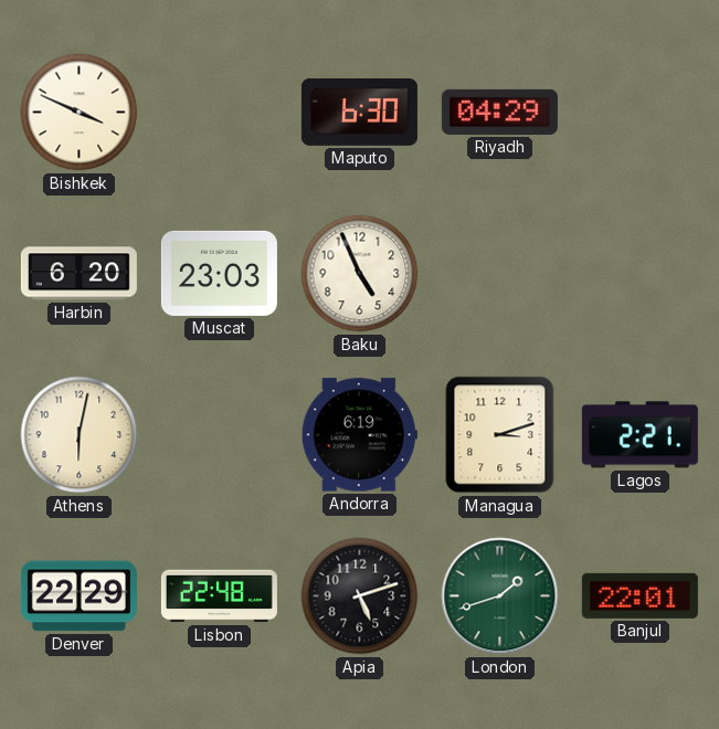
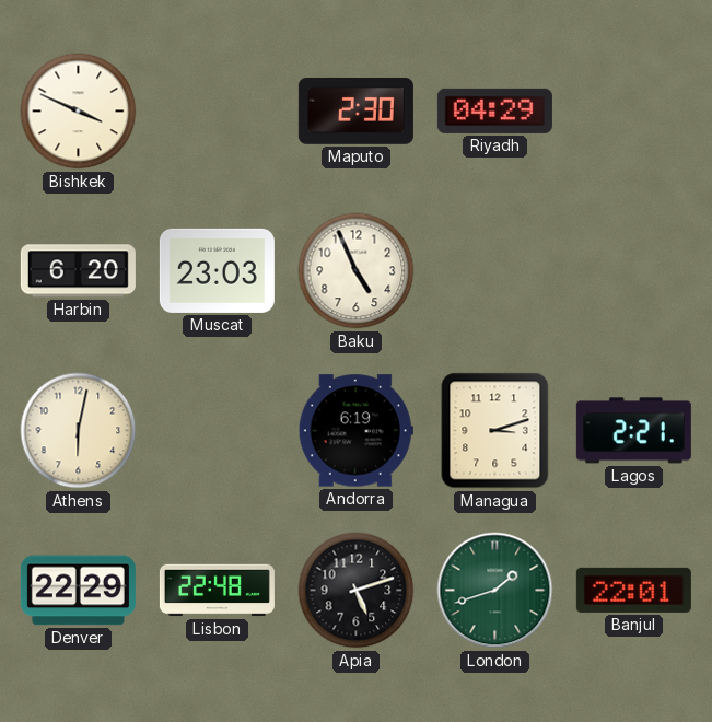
Maputo: 6:30 -> 2:30 (355, 112)
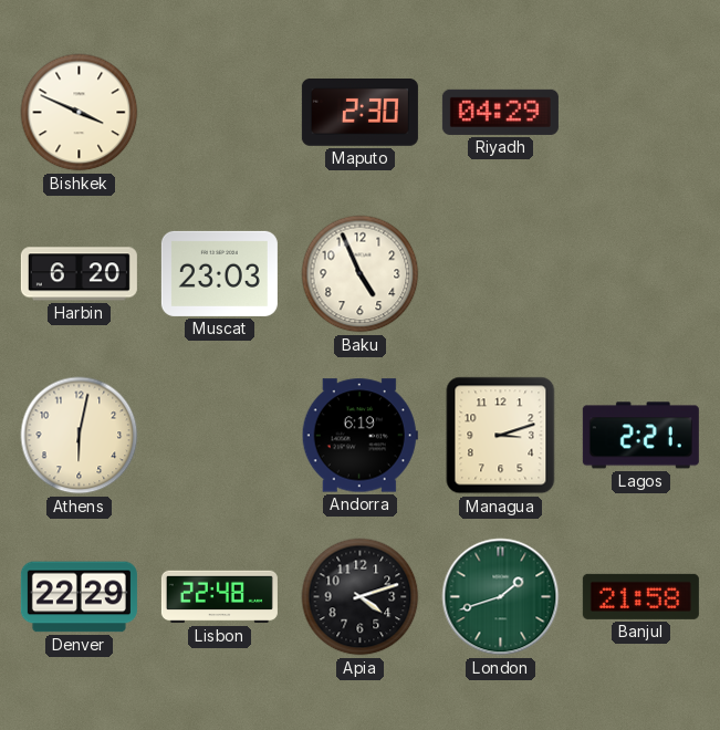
Apia: 5:12 -> 4:12 (361, 597)
Banjul: 22:01 -> 21:58 (640, 596)
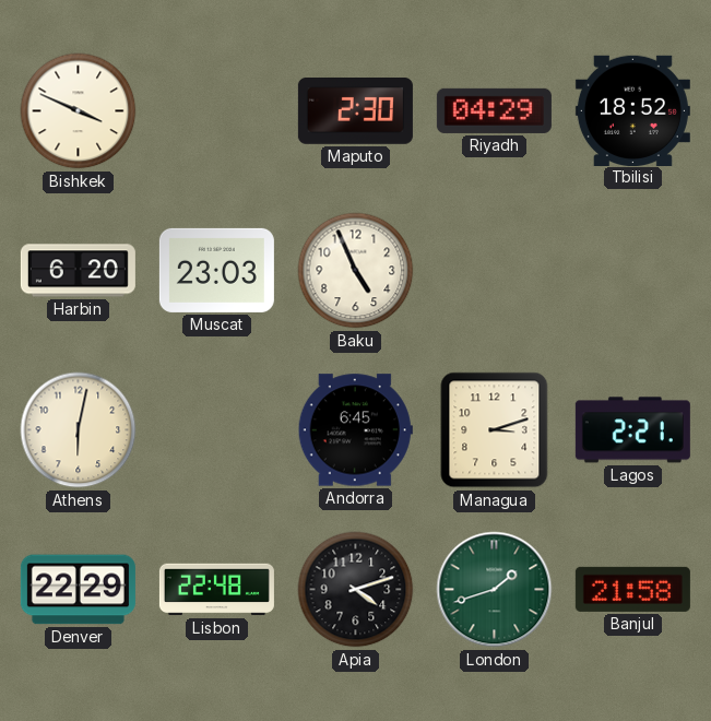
Tbilisi: none -> 18:52 (632, 110)
Andorra: 6:19 -> 6:45 (355, 430)
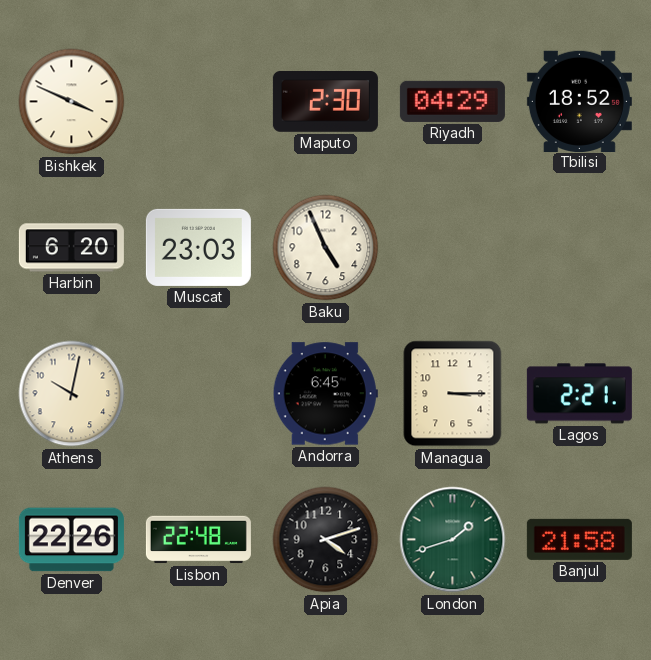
Athens: 6:02 -> 10:02 (72, 394)
Managua: 3:12 -> 3:15 (453, 394)
Denver: 22:29 -> 22:26 (71, 540)
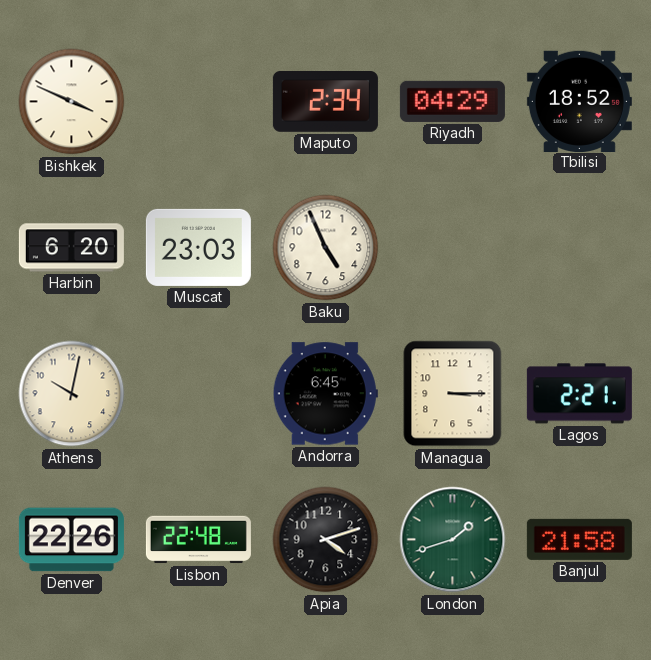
Maputo: 2:30 -> 2:34 (325, 102)
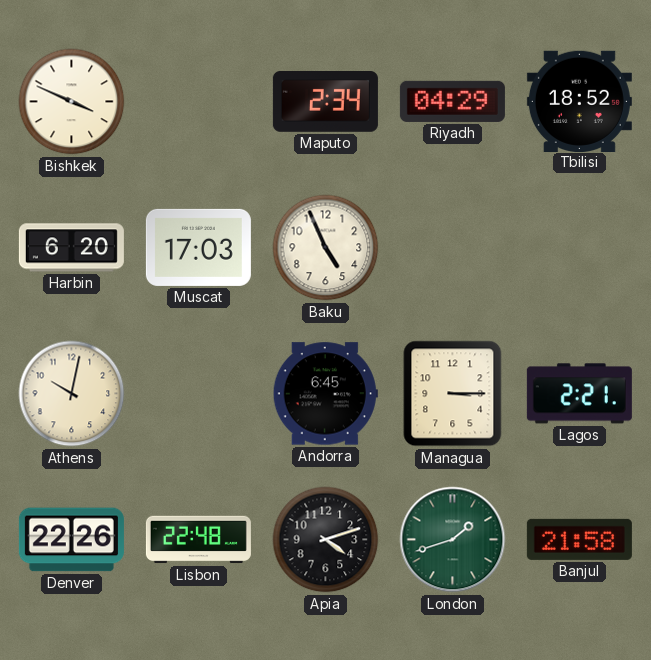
Muscat: 23:03 -> 17:03 (198, 247)
